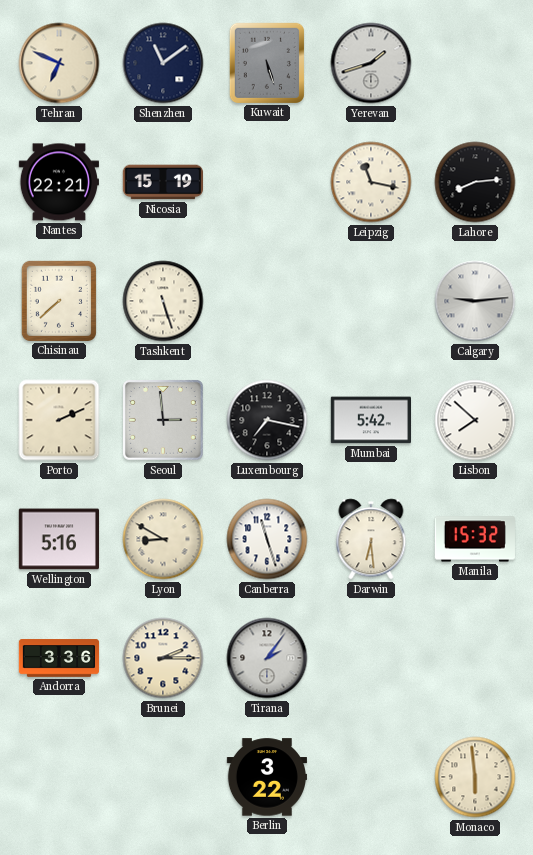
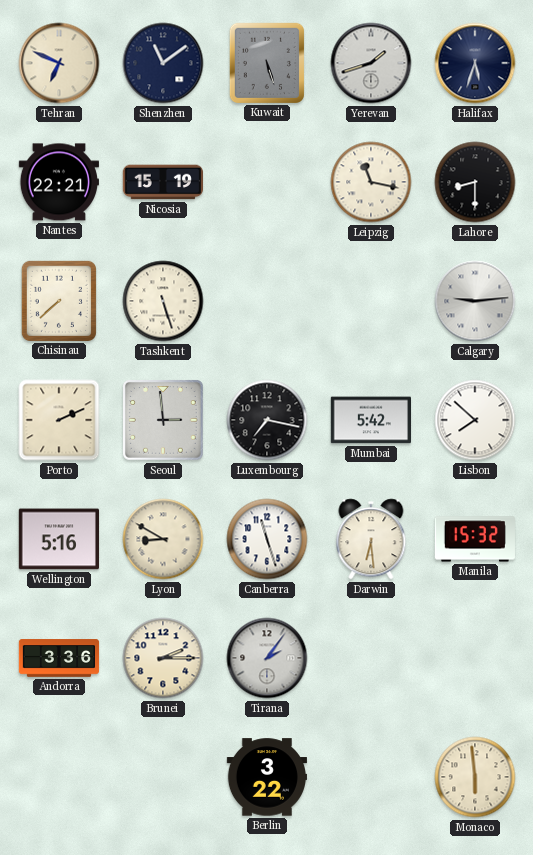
Halifax: none -> 5:33 (475, 63)
Lahore: 8:14 -> 8:30 (475, 182)
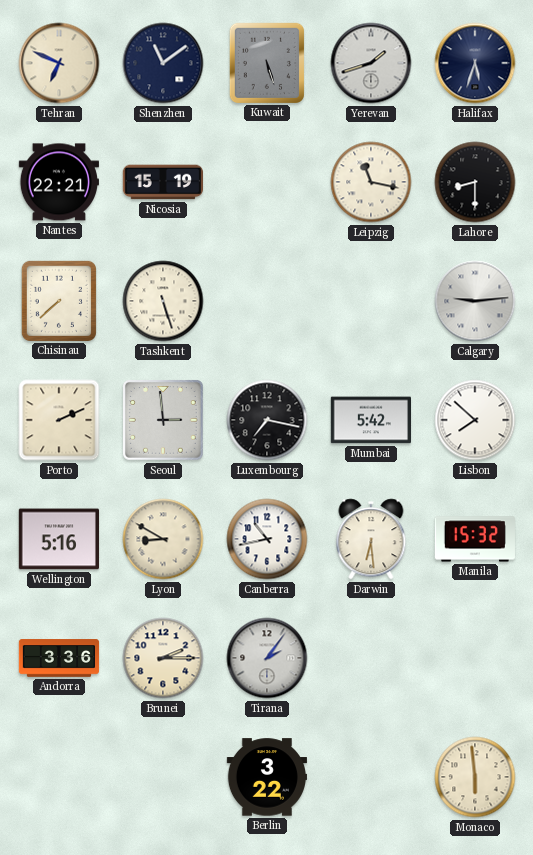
Canberra: 11:27 -> 10:43 (267, 539)
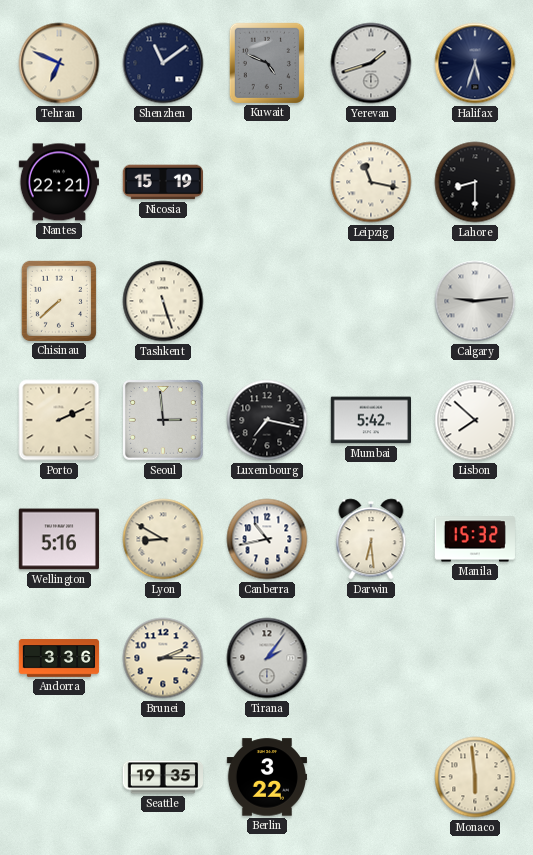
Kuwait: 5:27 -> 4:49 (266, 62)
Seattle: none -> 19:35 (162, 777)
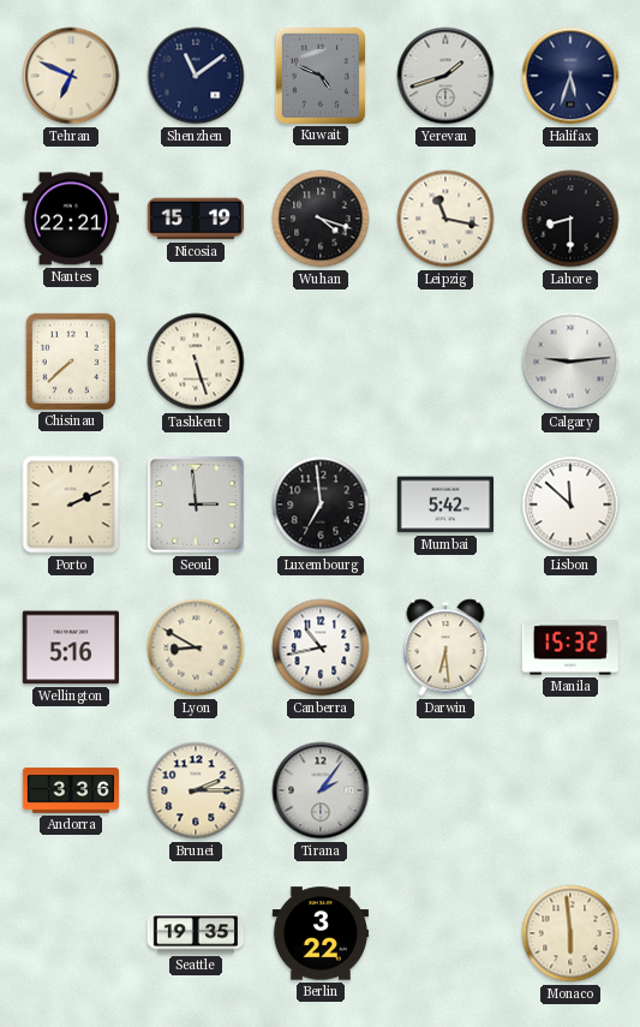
Wuhan: none -> 4:18 (321, 219)
Luxembourg: 7:17 -> 6:59 (321, 504)
Lisbon: 7:52 -> 11:52 (570, 504)
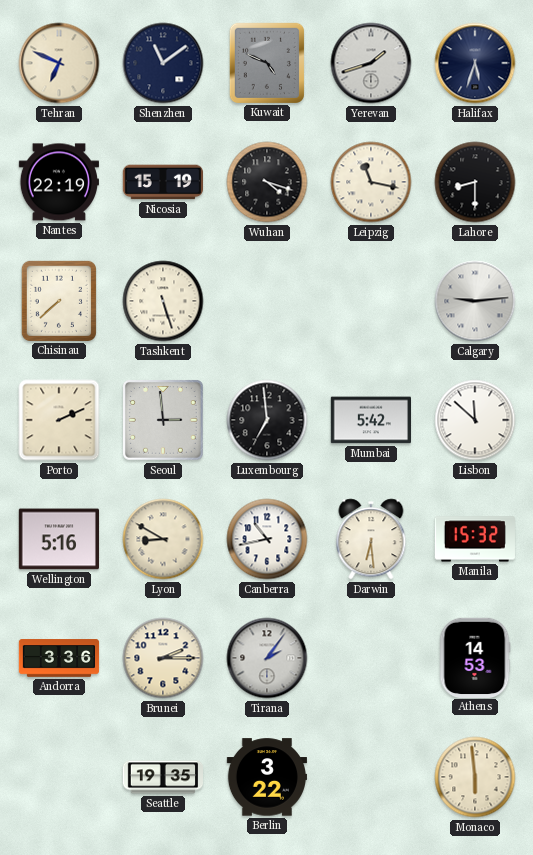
Nantes: 22:21 -> 22:19 (58, 182)
Athens: none -> 14:53 (475, 657)
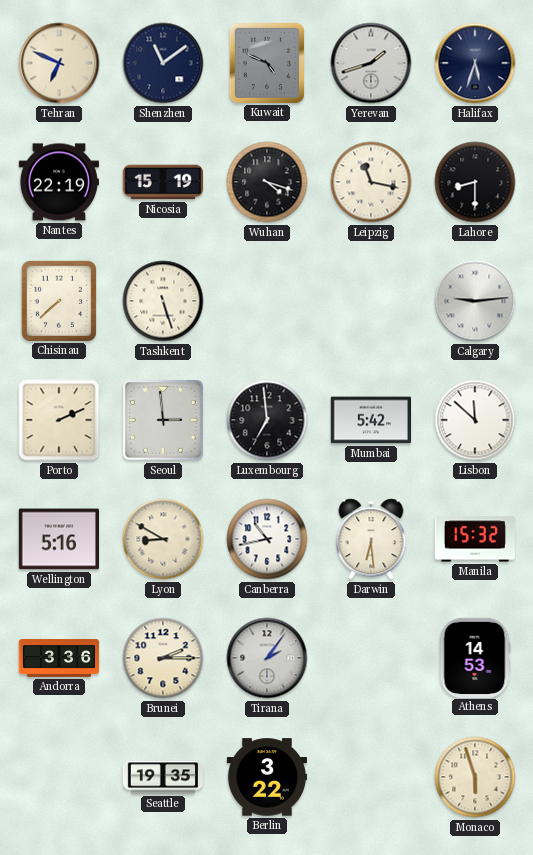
Monaco: 5:59 -> 5:57 (475, 777)
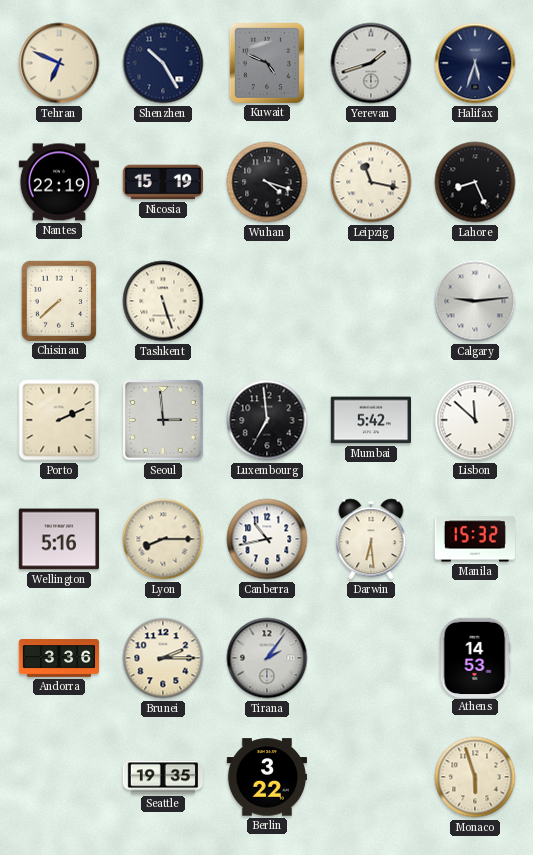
Shenzhen: 11:09 -> 10:25 (163, 63)
Lahore: 8:30 -> 8:26 (475, 182)
Lyon: 8:50 -> 8:15 (163, 539)
